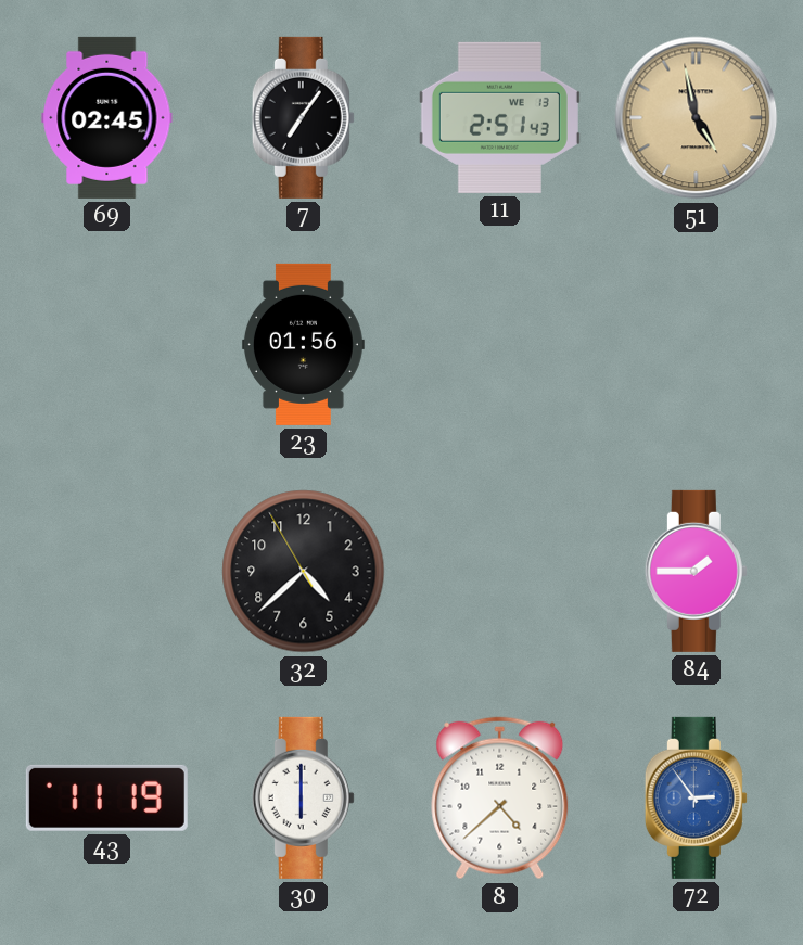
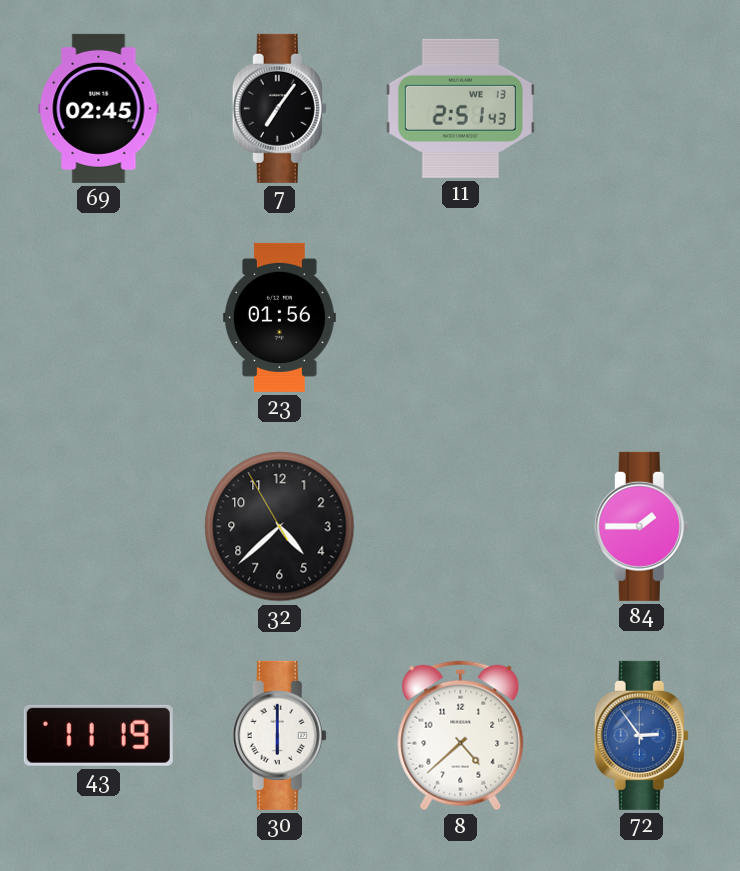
51: 4:58 -> none (697, 118)
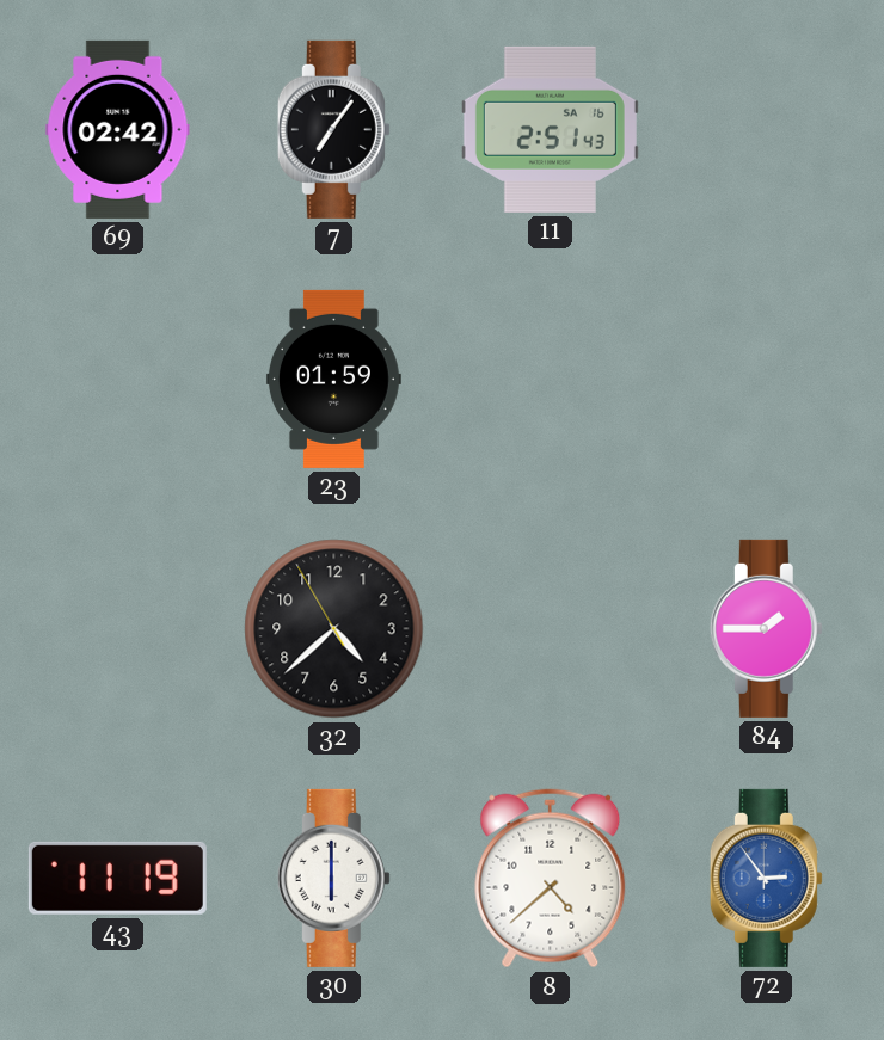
69: 02:45 -> 02:42 (118, 129)
11 date: WE 13 -> SA 16 (550, 129)
23: 01:56 -> 01:59 (333, 379)
